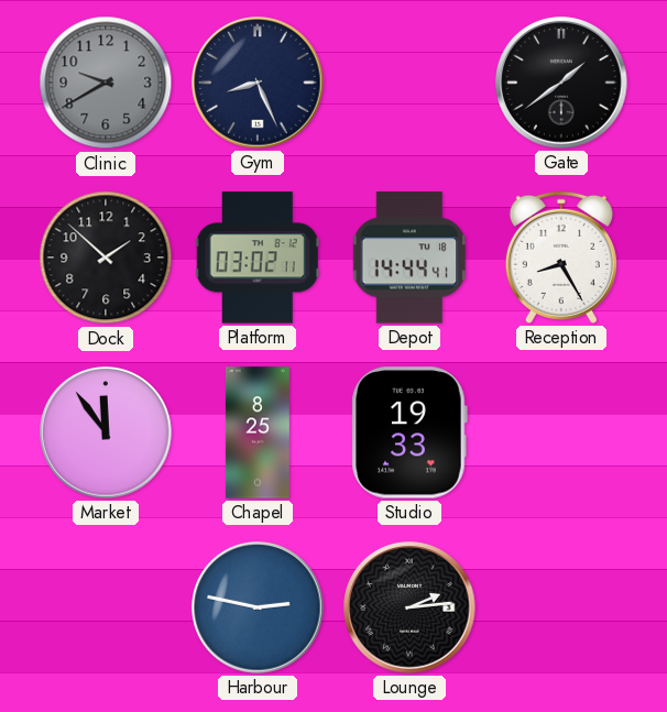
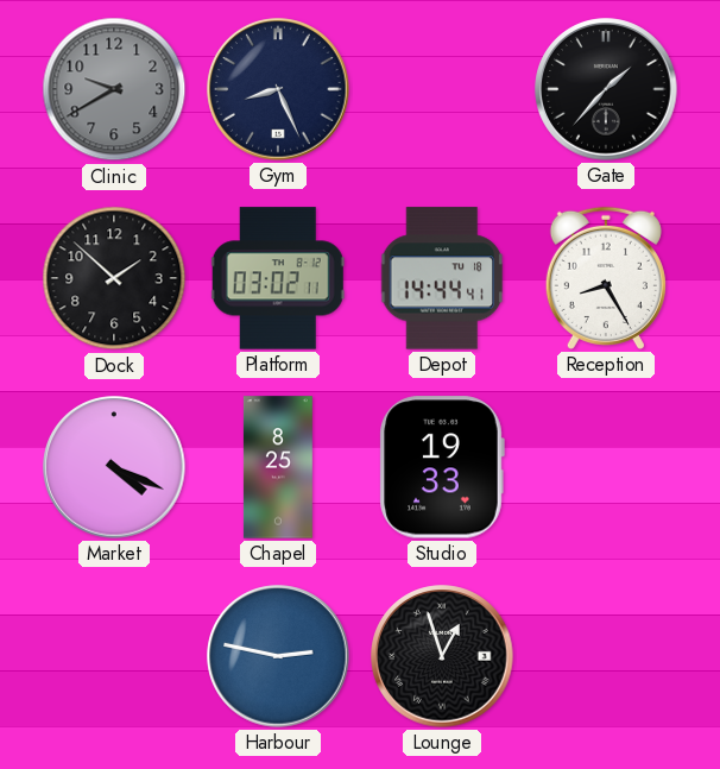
Gate: 1:39 -> 1:37 (606, 89)
Market: 11:54 -> 4:19 (114, 467)
Lounge: 2:14 -> 12:57 (442, 656)
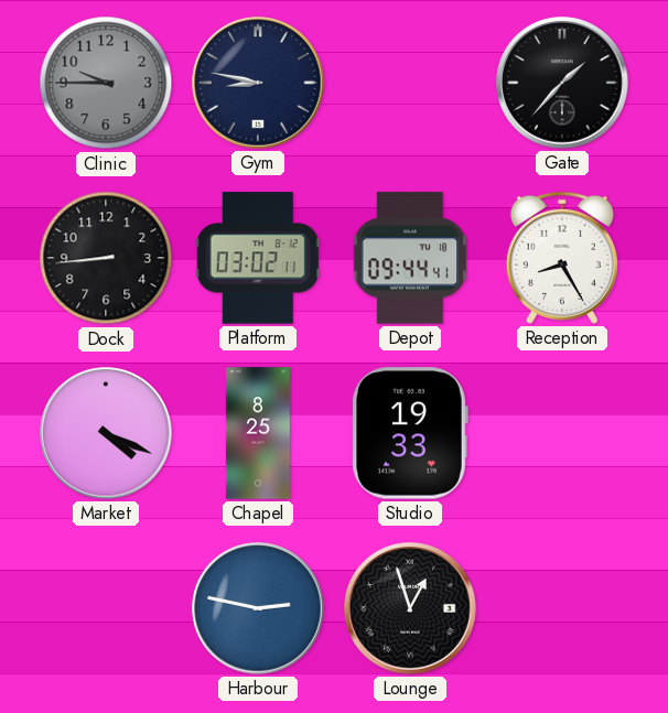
Clinic: 9:40 -> 9:45 (106, 83)
Gym: 8:26 -> 8:47 (258, 83)
Dock: 1:52 -> 8:44 (106, 258)
Depot: 14:44 -> 09:44 (410, 258)
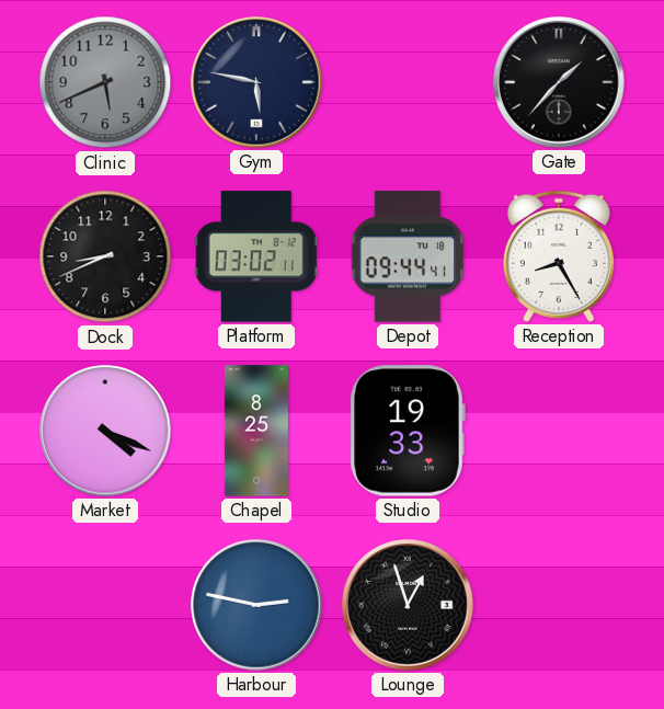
Clinic: 9:45 -> 5:41 (105, 82)
Gym: 8:47 -> 5:47 (256, 82)
Dock: 8:44 -> 8:41 (105, 256)
